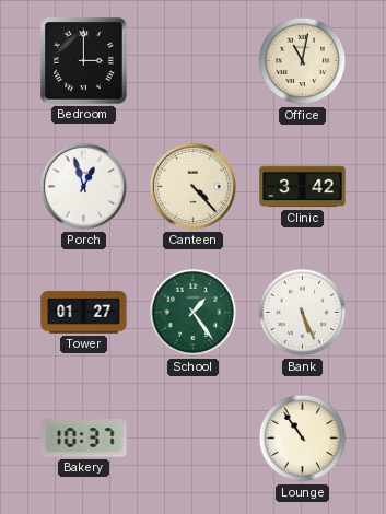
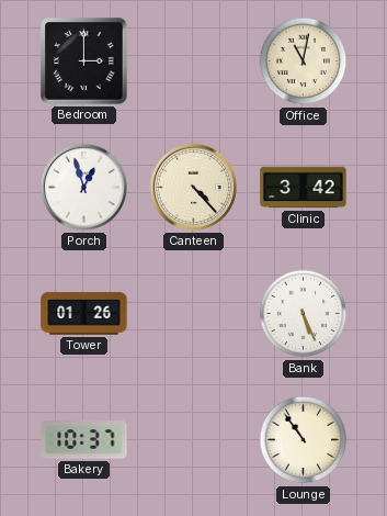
Tower: 01:27 -> 01:26 (84, 314)
School: 1:24 -> none (194, 313)
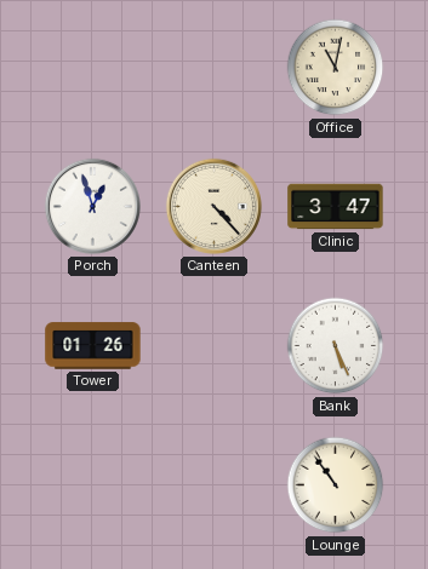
Bedroom: 3:00 -> none (84, 61)
Clinic: 3:42 -> 3:47 (336, 207)
Bakery: 10:37 -> none (84, 440)
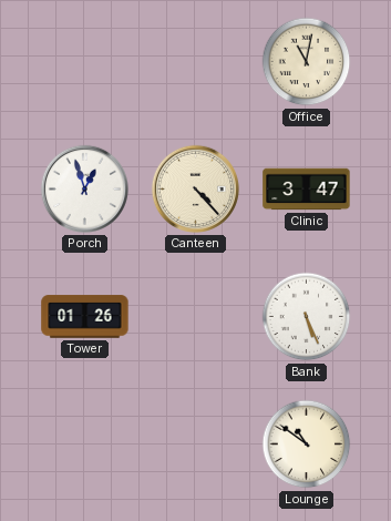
Lounge: 10:54 -> 10:51 (307, 445)
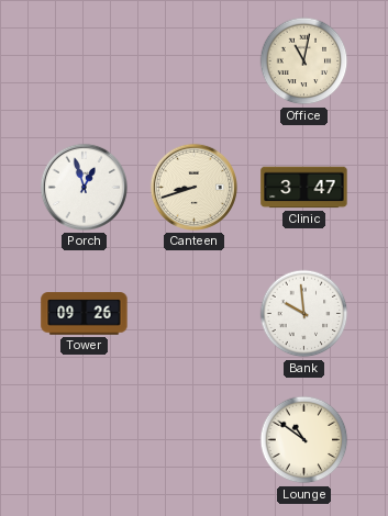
Canteen: 4:23 -> 8:42 (193, 187)
Tower: 01:26 -> 09:26 (85, 314)
Bank: 5:26 -> 9:59 (304, 314)
